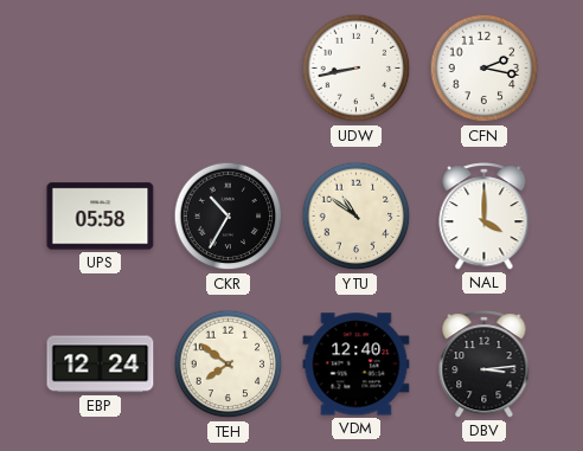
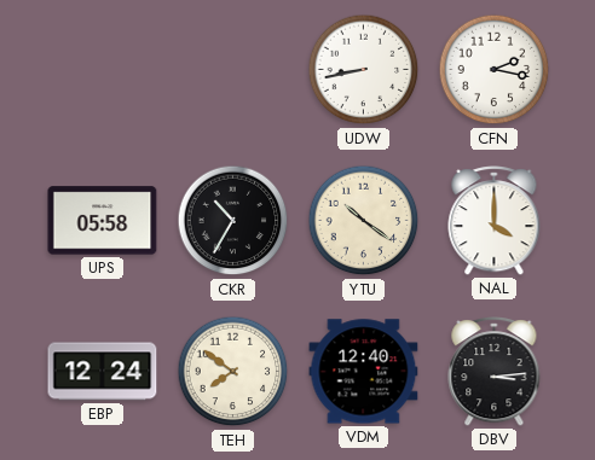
YTU: 10:51 -> 10:21 (364, 221)
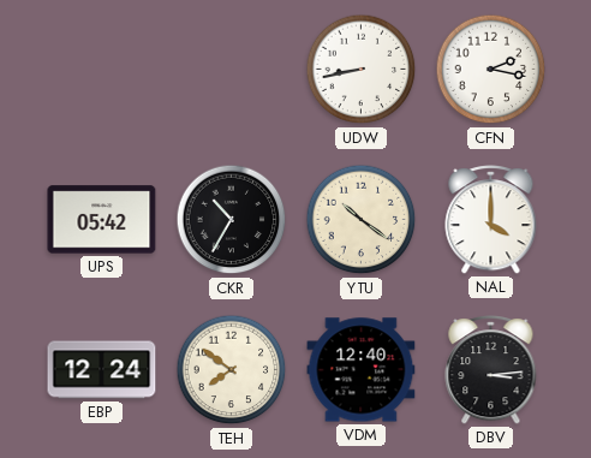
UPS: 05:58 -> 05:42 (102, 220)
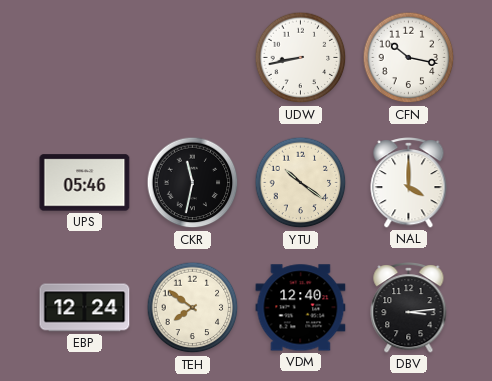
CFN: 2:17 -> 10:17 (409, 58)
UPS: 05:42 -> 05:46 (85, 183)
CKR: 10:35 -> 11:32 (193, 183)
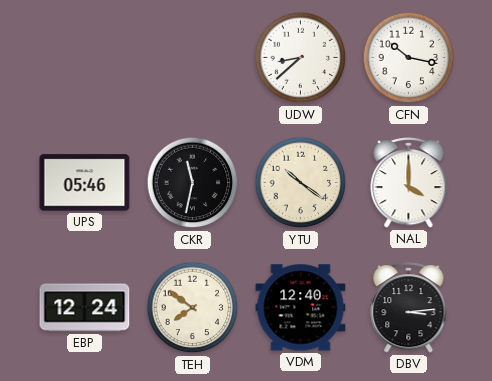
UDW: 8:43 -> 8:38 (301, 58)
